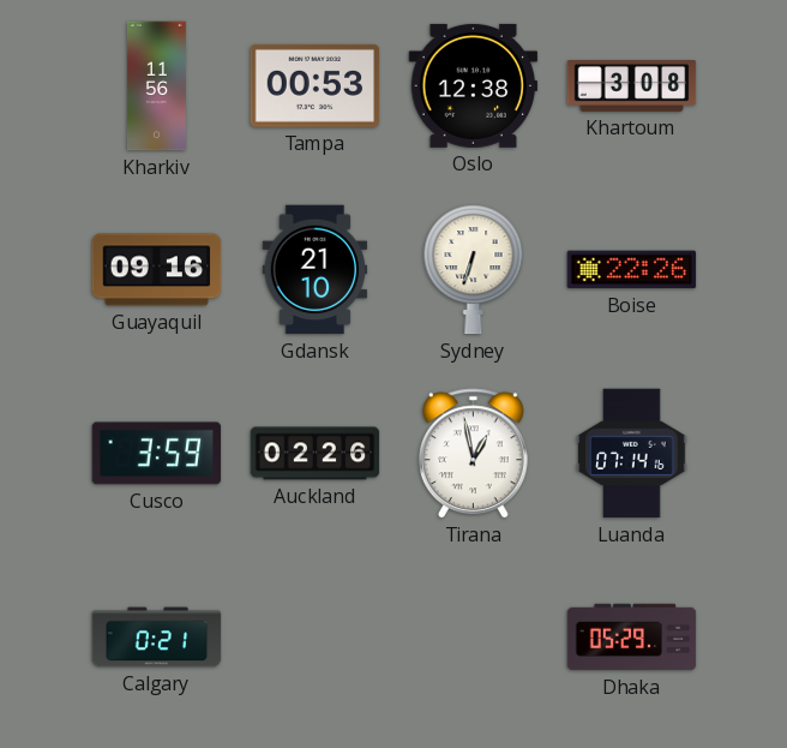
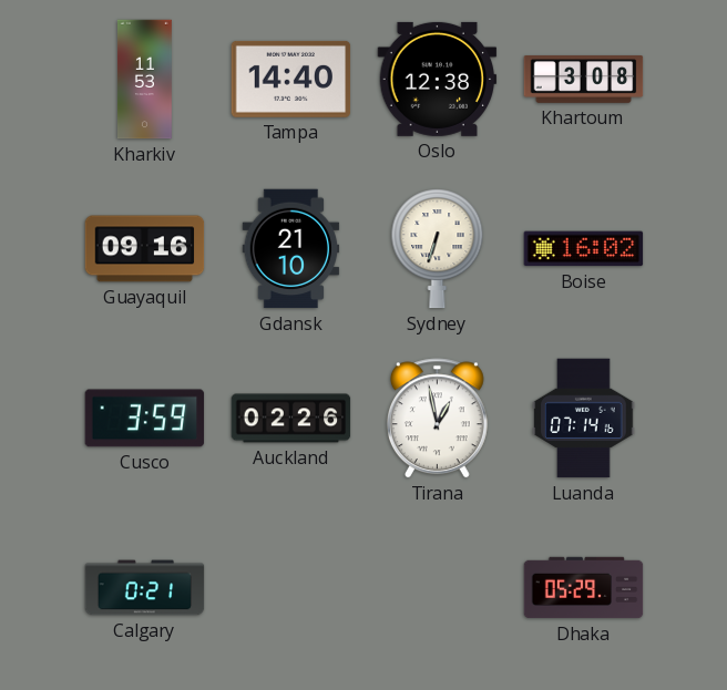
Kharkiv: 11:56 -> 11:53 (145, 80)
Tampa: 00:53 -> 14:40 (291, 79)
Boise: 22:26 -> 16:02 (584, 249)
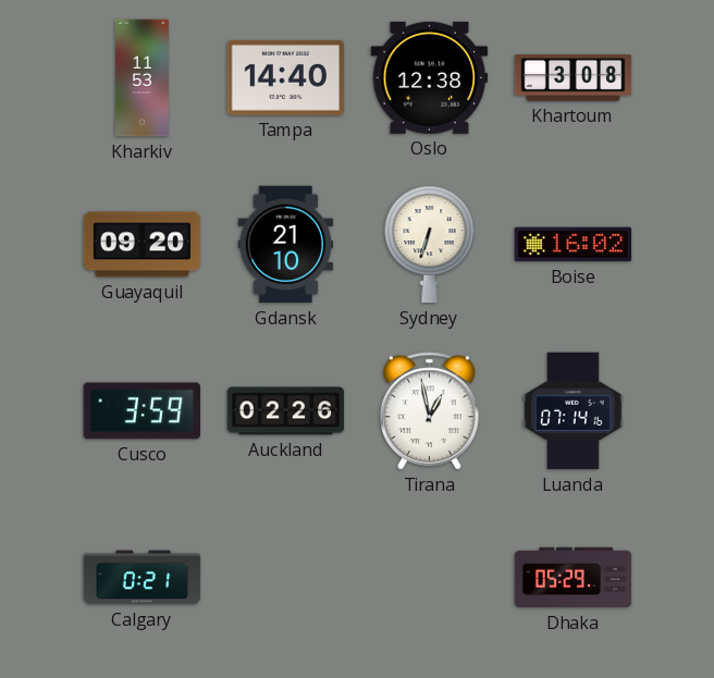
Guayaquil: 09:16 -> 09:20 (143, 245)
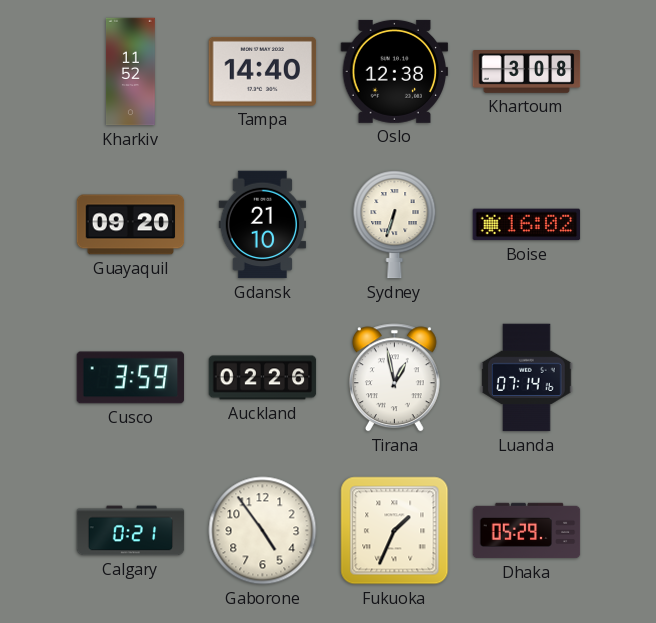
Kharkiv: 11:53 -> 11:52 (131, 72)
Gaborone: none -> 4:54 (263, 531)
Fukuoka: none -> 1:34 (395, 531)
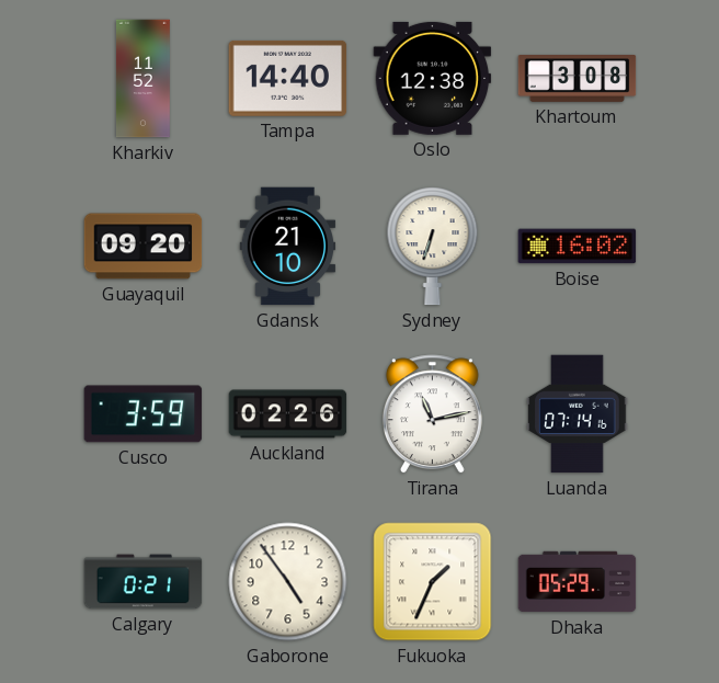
Tirana: 12:58 -> 11:13 (432, 414)
